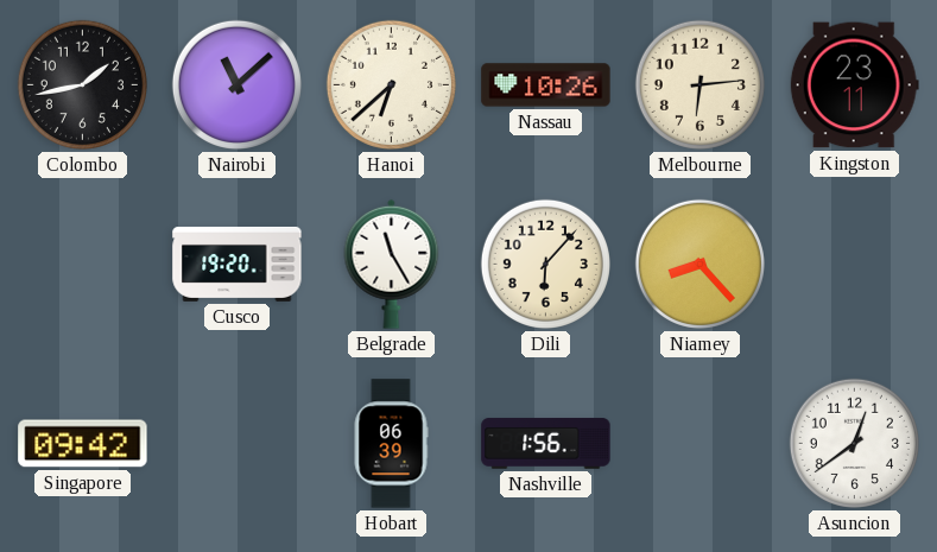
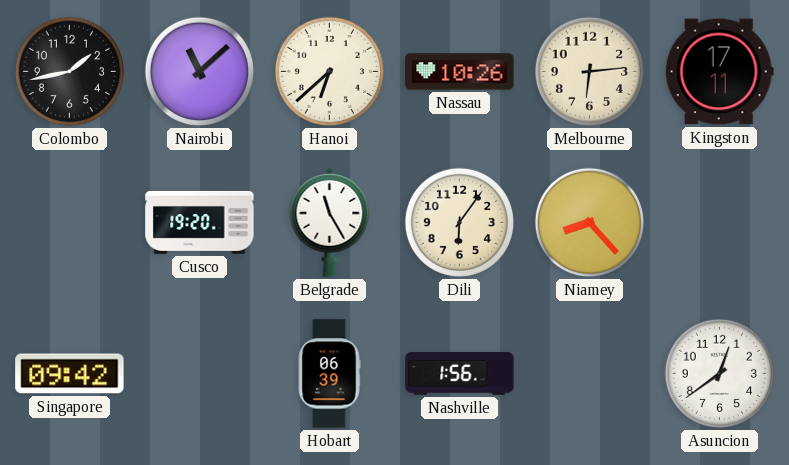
Kingston: 23:11 -> 17:11 (719, 72)
Dili: 6:07 -> 6:06 (459, 222)
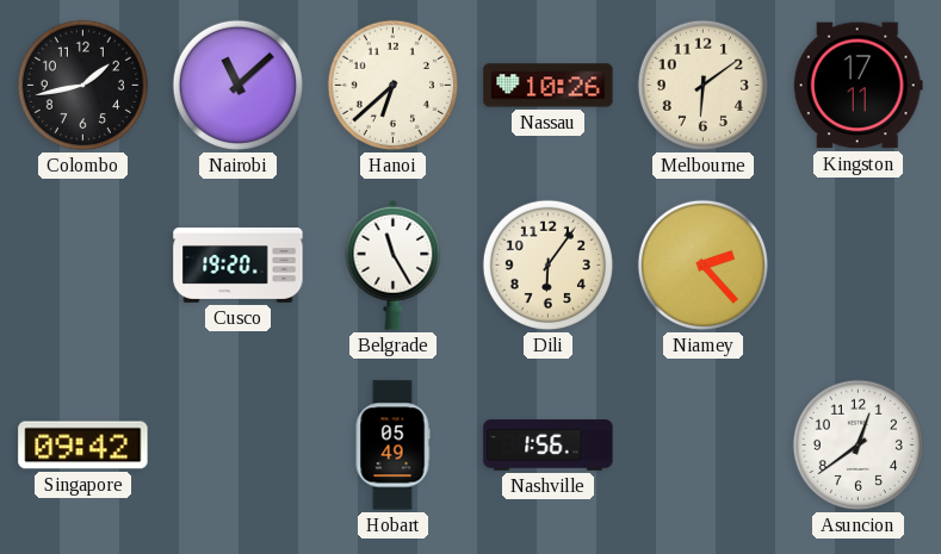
Melbourne: 6:14 -> 6:09 (702, 85)
Niamey: 8:23 -> 2:23 (702, 264)
Hobart: 06:39 -> 05:49 (392, 446)
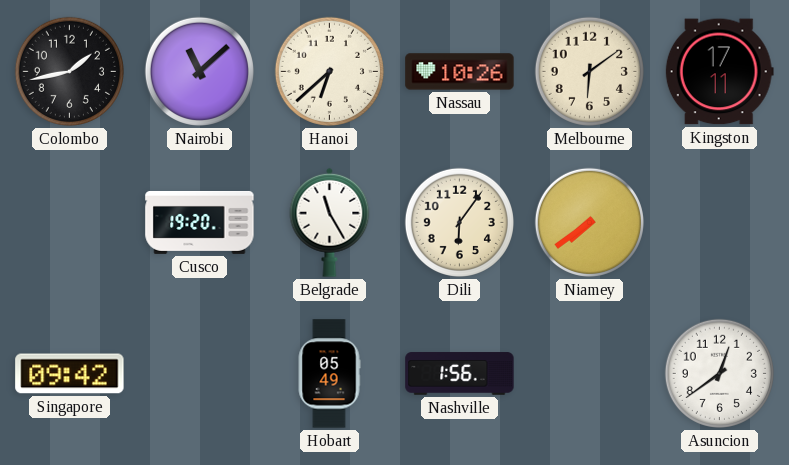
Niamey: 2:23 -> 7:39 (589, 222)
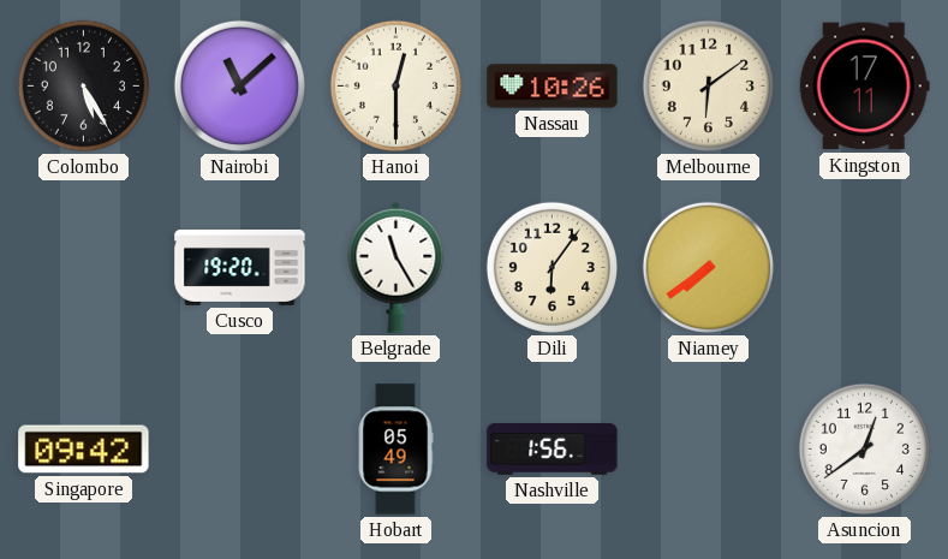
Colombo: 1:43 -> 5:25 (83, 85)
Hanoi: 6:38 -> 12:30 (395, 85)
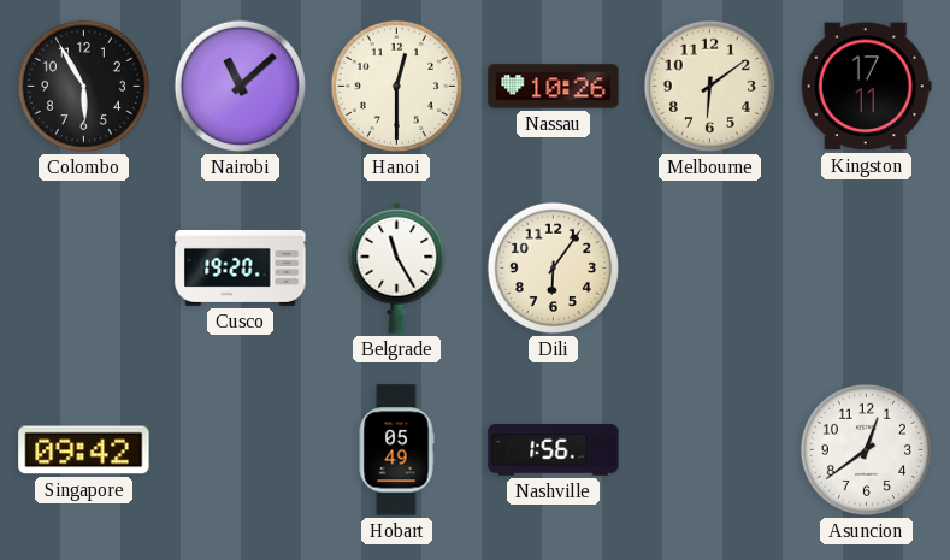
Colombo: 5:25 -> 5:55 (83, 86)
Niamey: 7:39 -> none (708, 267)
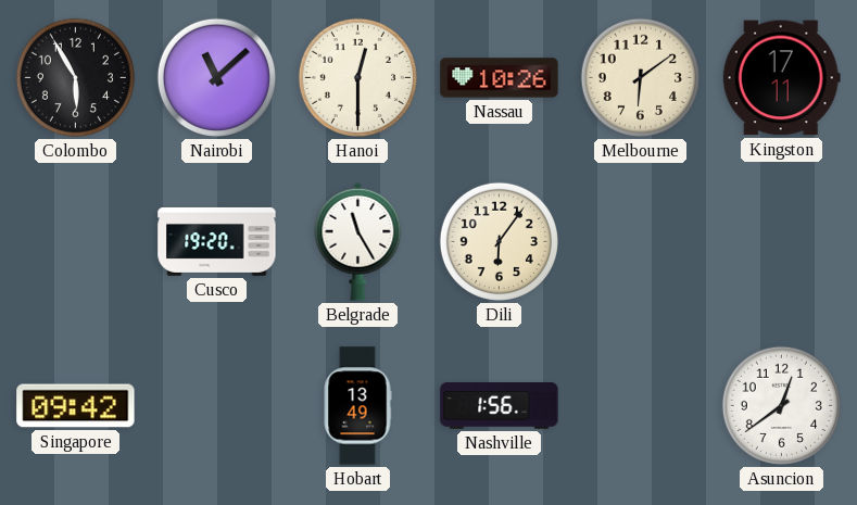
Hobart: 05:49 -> 13:49 (357, 406)
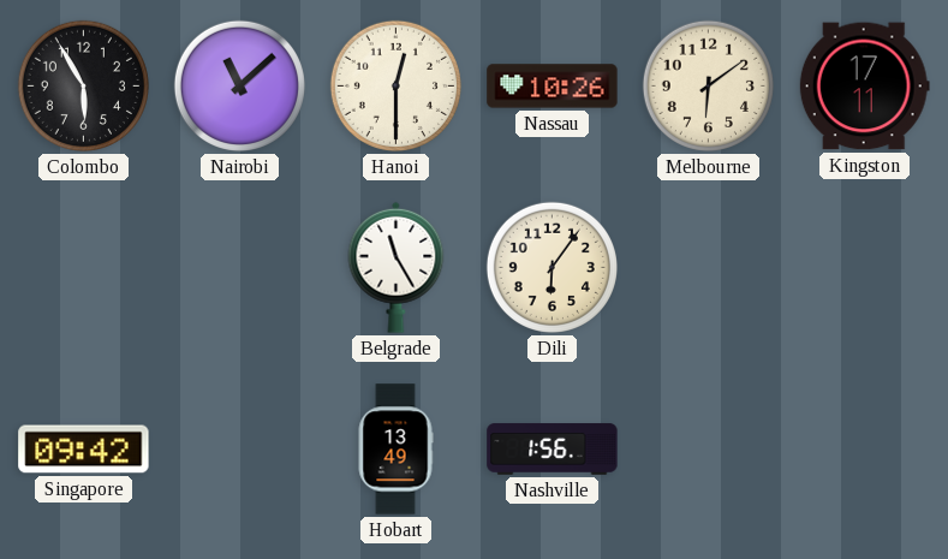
Cusco: 19:20 -> none (217, 241)
Asuncion: 12:39 -> none (781, 405)
